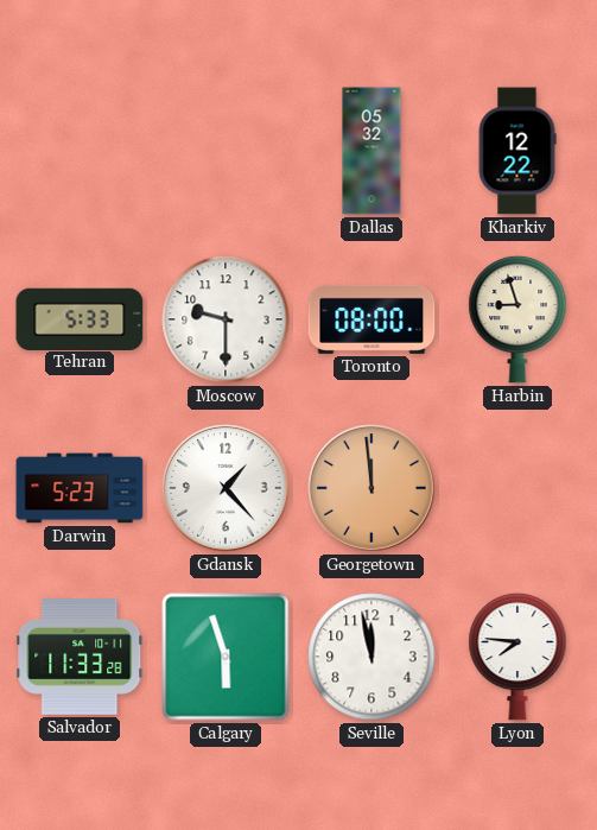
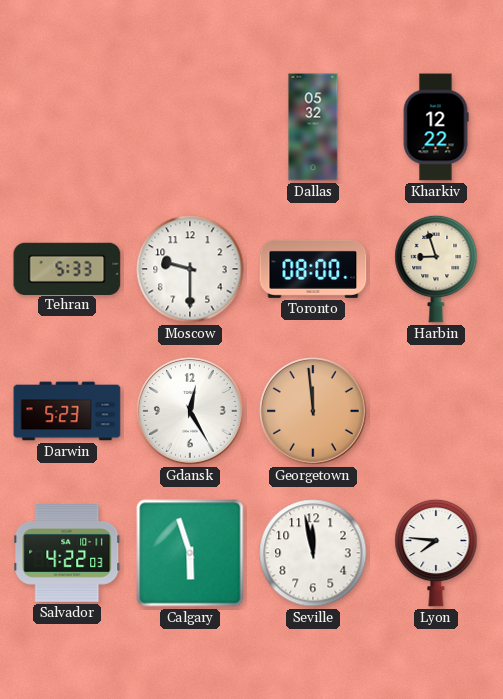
Gdansk: 1:23 -> 12:25 (191, 412)
Salvador: 11:33 -> 4:22 (67, 554)
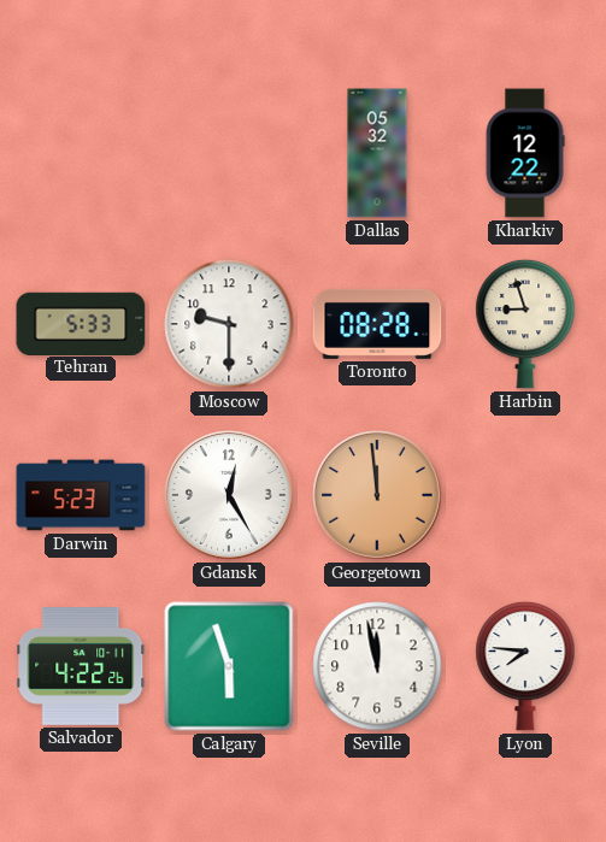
Toronto: 08:00 -> 08:28 (377, 324)
Salvador: 4:22:03 -> 4:22:26 (81, 667)
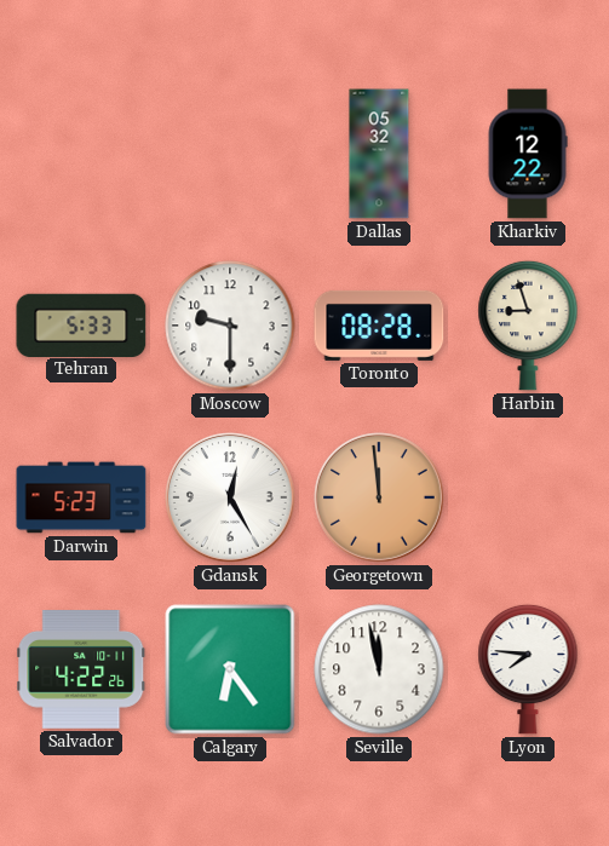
Calgary: 5:57 -> 6:24 (230, 669)
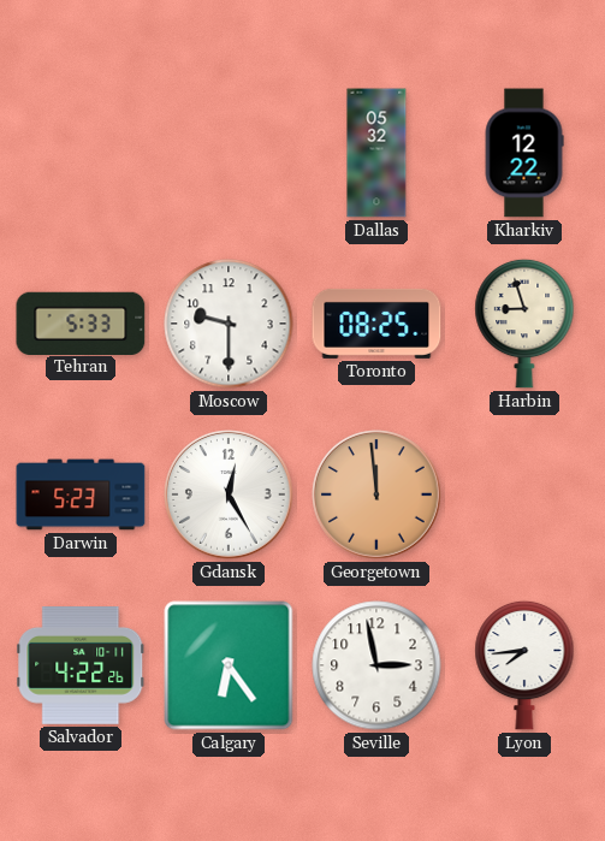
Toronto: 08:28 -> 08:25 (376, 324)
Seville: 11:58 -> 2:58 (376, 665)
Lyon: 7:46 -> 7:44 (524, 665)
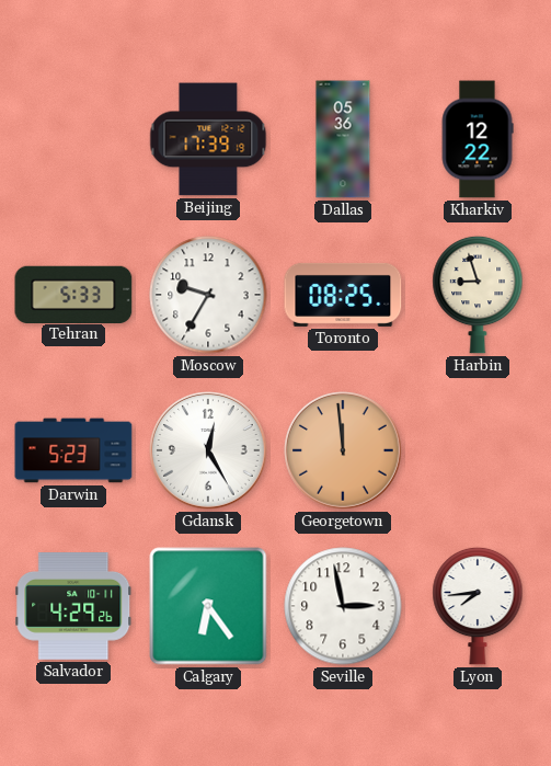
Beijing: none -> 17:39 (208, 139)
Dallas: 05:32 -> 05:36 (343, 139)
Moscow: 9:30 -> 9:35 (208, 295)
Salvador: 4:22 -> 4:29 (73, 607)
